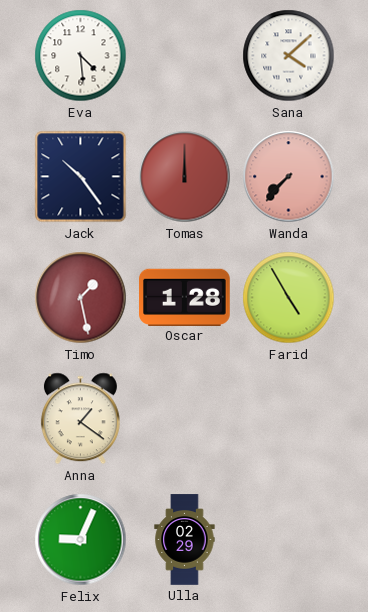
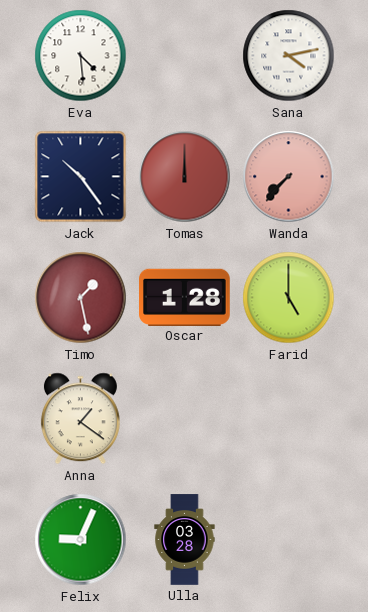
Sana: 4:08 -> 4:13 (289, 56)
Farid: 4:55 -> 5:00 (289, 298)
Ulla: 02:29 -> 03:28 (185, 540)
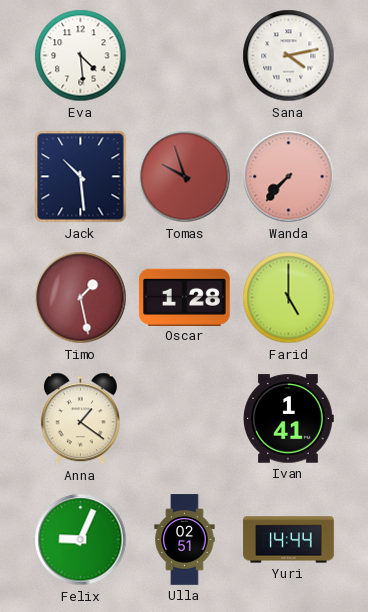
Jack: 10:24 -> 10:29 (81, 177)
Tomas: 12:00 -> 9:57 (185, 177)
Ivan: none -> 1:41 (288, 419)
Ulla: 03:28 -> 02:51 (185, 540)
Yuri: none -> 14:44 (289, 540)
